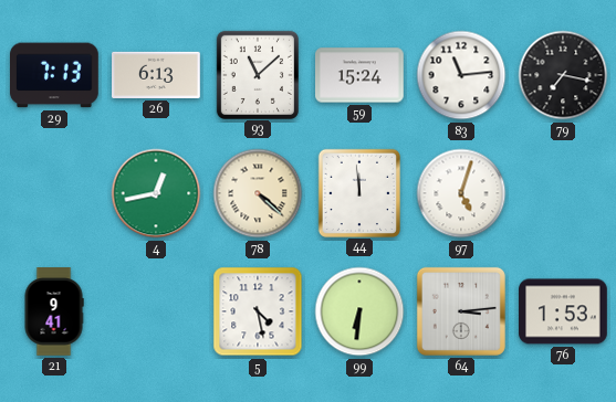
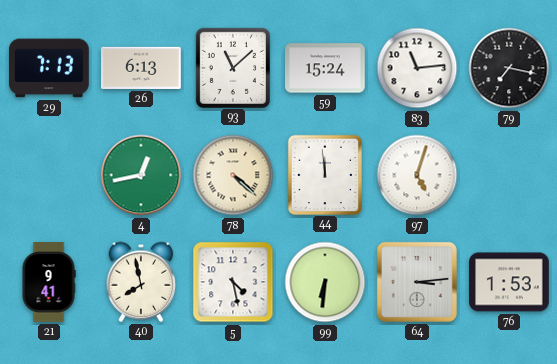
40: none -> 7:58 (141, 282)
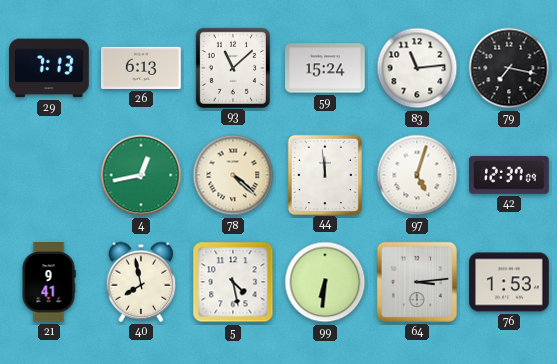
42: none -> 12:37 (510, 175)
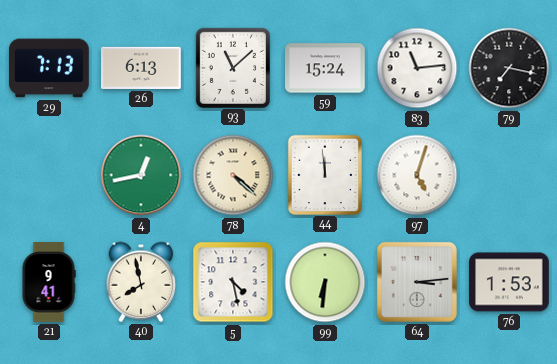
42: 12:37 -> none (510, 175)
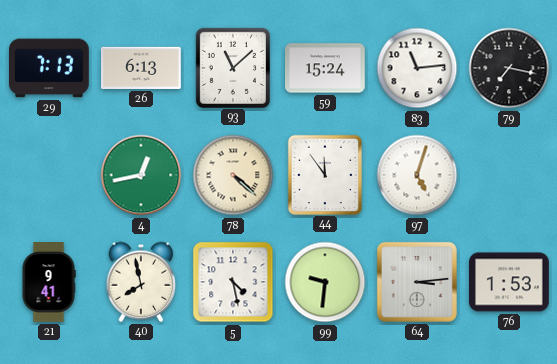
44: 11:59 -> 11:54 (325, 174)
99: 6:31 -> 9:31 (325, 282)
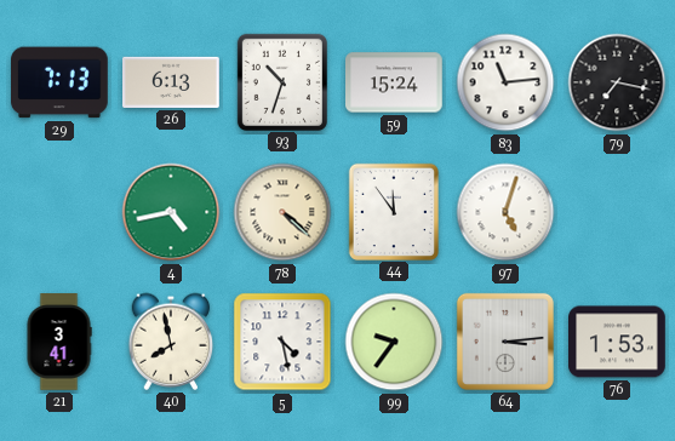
93: 11:08 -> 10:33 (282, 81)
4: 12:43 -> 4:43 (171, 212)
21: 9:41 -> 3:41 (59, 342)
99: 9:31 -> 9:36 (394, 342)
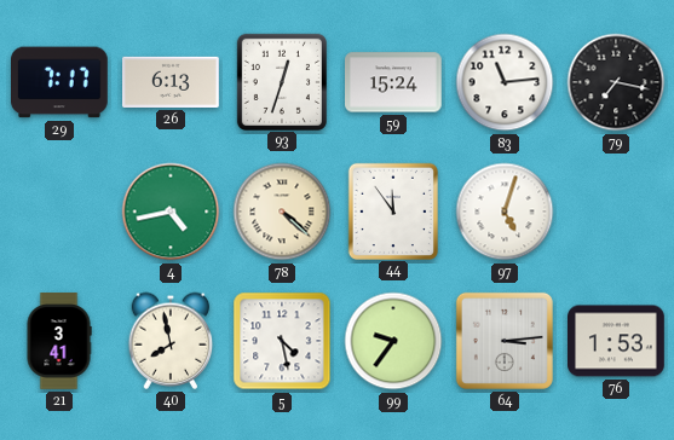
29: 7:13 -> 7:17 (61, 82)
93: 10:33 -> 12:33 (282, 81)
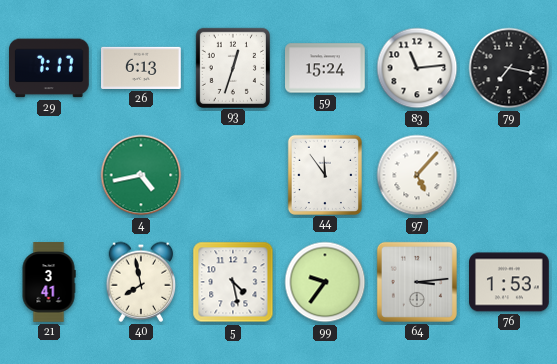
78: 4:22 -> none (282, 212)
97: 5:03 -> 5:07 (417, 175)
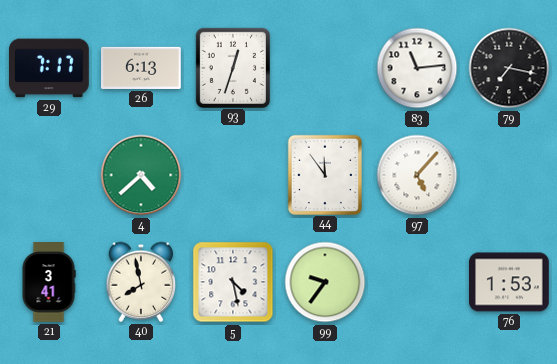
59: 15:24 -> none (326, 68)
4: 4:43 -> 4:38 (141, 175)
64: 3:14 -> none (417, 282)
